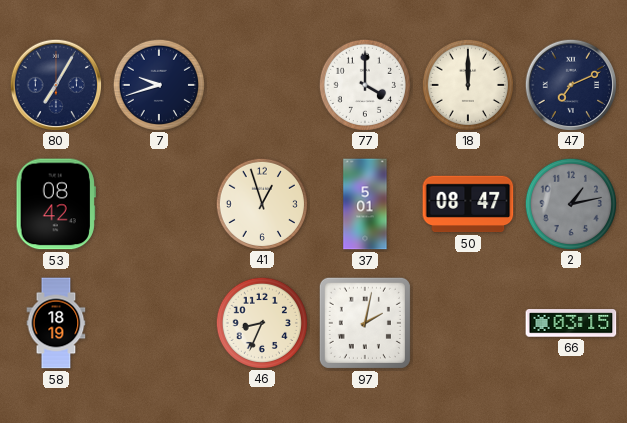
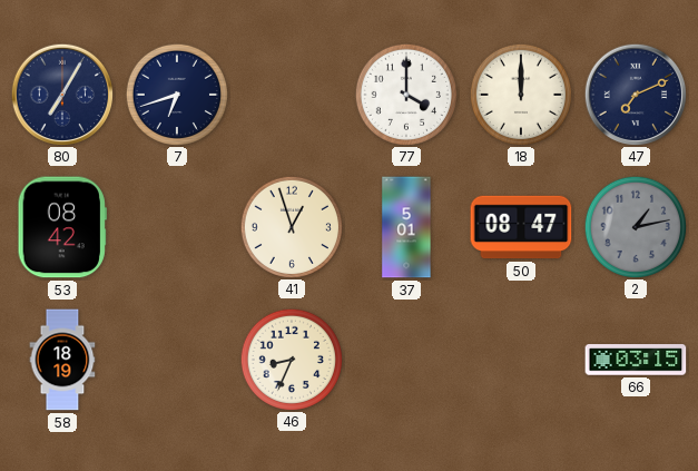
7: 9:42 -> 6:42 (176, 94)
97: 2:02 -> none (365, 323)
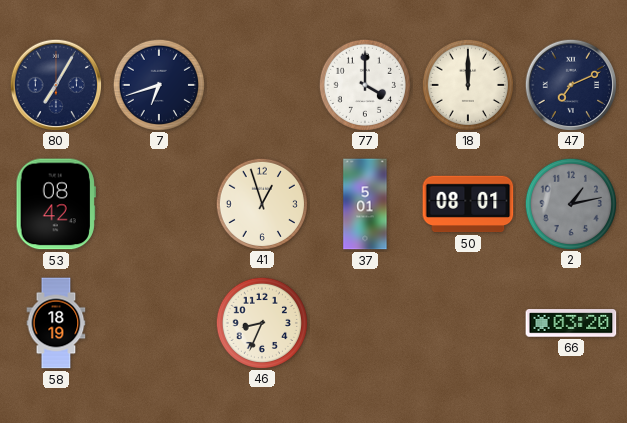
50: 08:47 -> 08:01 (468, 204)
66: 03:15 -> 03:20 (571, 323)
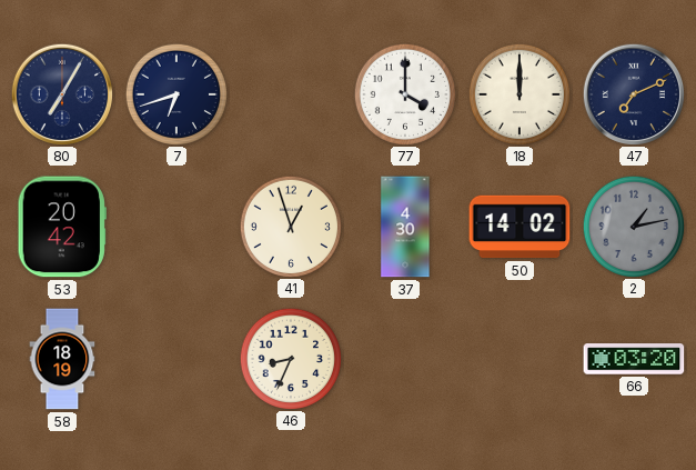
53: 08:42 -> 20:42 (62, 227)
37: 5:01 -> 4:30 (405, 227)
50: 08:01 -> 14:02 (520, 227)
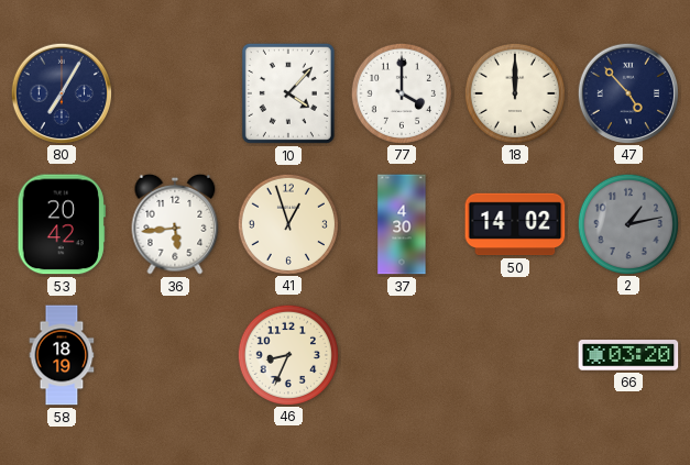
7: 6:42 -> none (175, 93)
10: none -> 4:07 (288, 93)
47: 7:11 -> 4:53 (627, 92)
36: none -> 5:44 (175, 224)
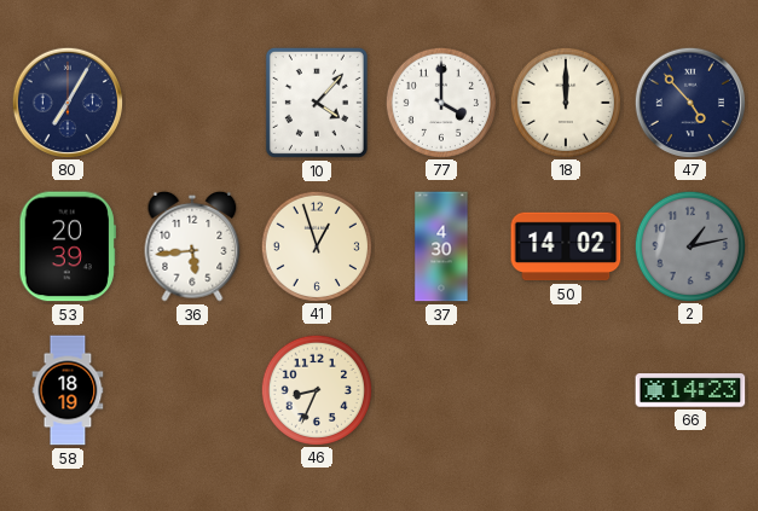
53: 20:42 -> 20:39 (68, 246)
66: 03:20 -> 14:23 (690, 390)
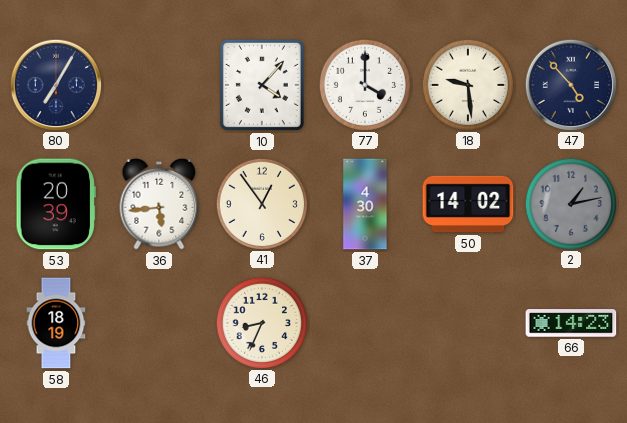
18: 12:00 -> 9:29 (467, 84)
41: 12:57 -> 12:54 (261, 203)
